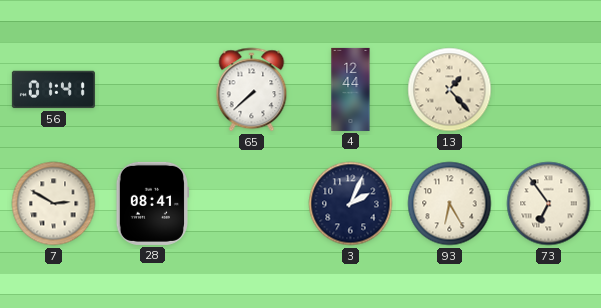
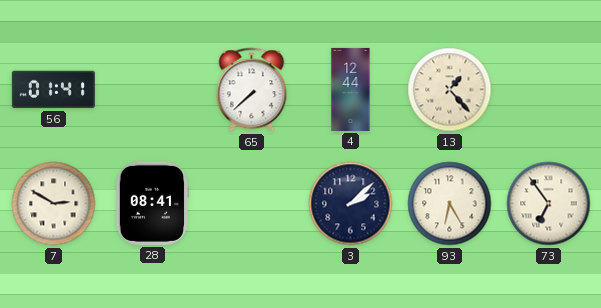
3: 2:04 -> 2:08 (351, 204)
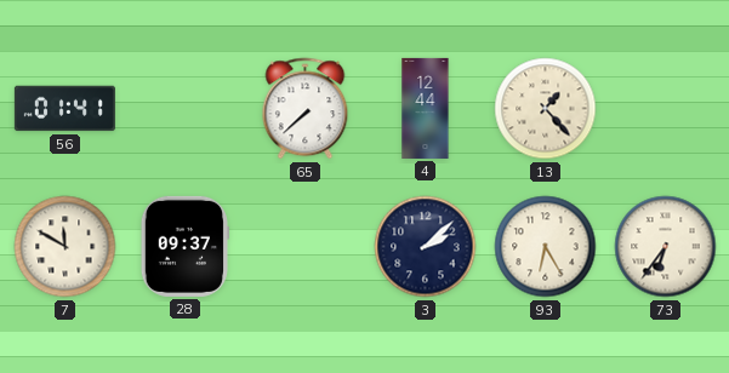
7: 2:50 -> 11:50 (66, 247)
28: 08:41 -> 09:37 (184, 246)
73: 6:54 -> 6:36 (666, 247)
